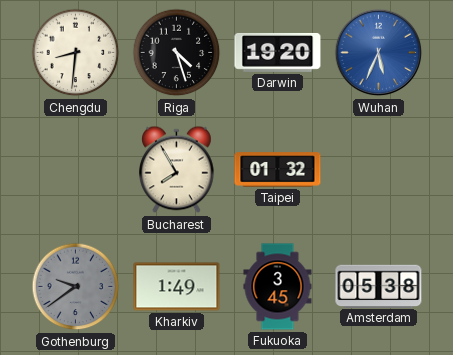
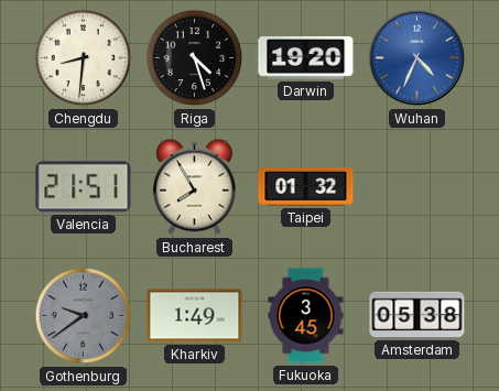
Wuhan: 5:34 -> 4:34 (417, 58)
Valencia: none -> 21:51 (84, 187)
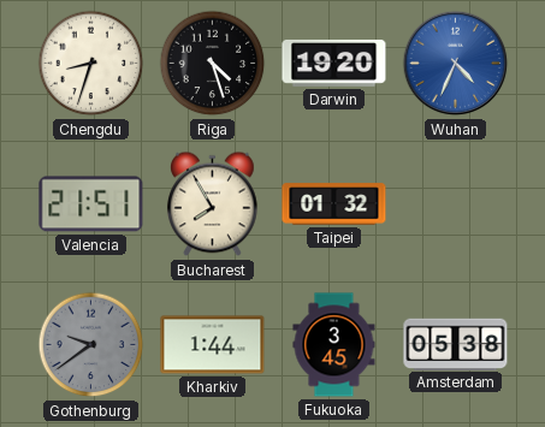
Chengdu: 8:31 -> 8:33 (91, 64)
Kharkiv: 1:49 -> 1:44 (213, 345)
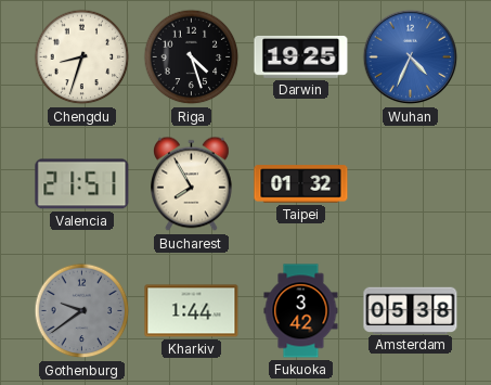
Darwin: 19:20 -> 19:25 (301, 57)
Fukuoka: 3:45 -> 3:42 (301, 311)
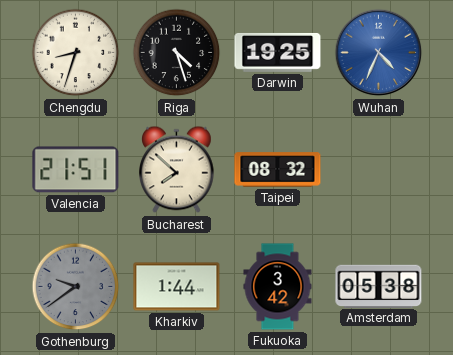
Bucharest: 7:55 -> 7:52 (177, 170)
Taipei: 01:32 -> 08:32 (278, 170)
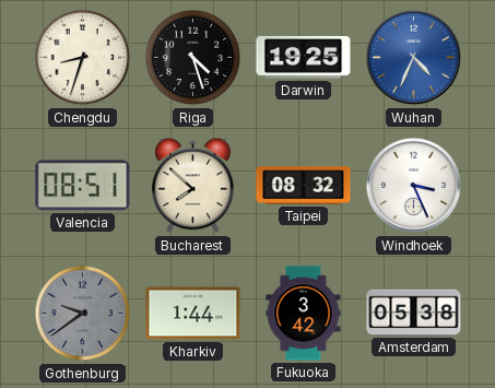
Valencia: 21:51 -> 08:51 (83, 186)
Windhoek: none -> 3:26 (414, 186)
